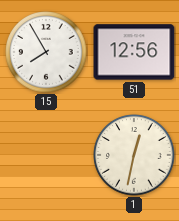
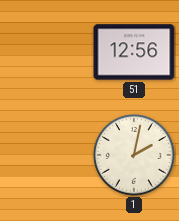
15: 7:55 -> none (46, 52)
1: 12:32 -> 2:02 (134, 155)
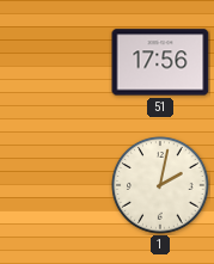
51: 12:56 -> 17:56 (160, 62)
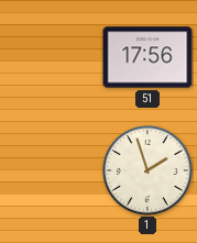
1: 2:02 -> 1:57 (147, 170)
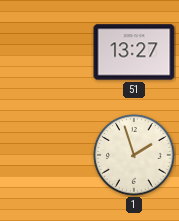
51: 17:56 -> 13:27 (134, 52)
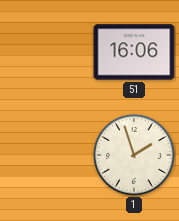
51: 13:27 -> 16:06 (134, 52)
